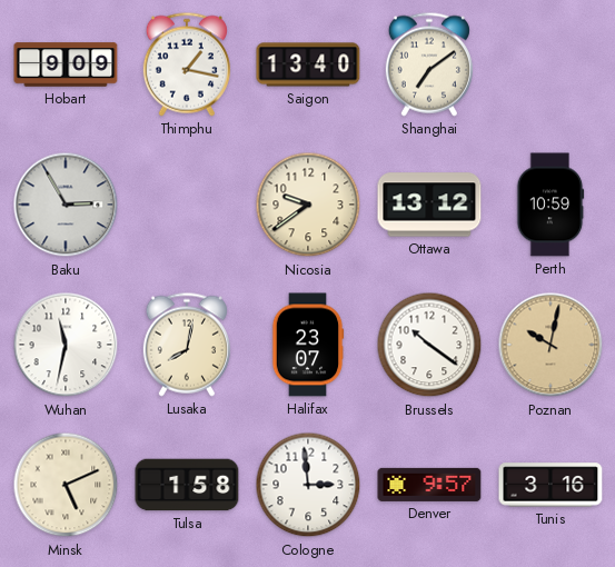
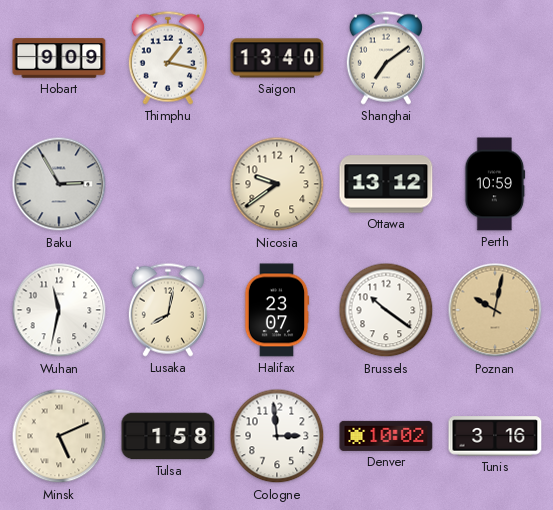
Denver: 9:57 -> 10:02 (386, 436)
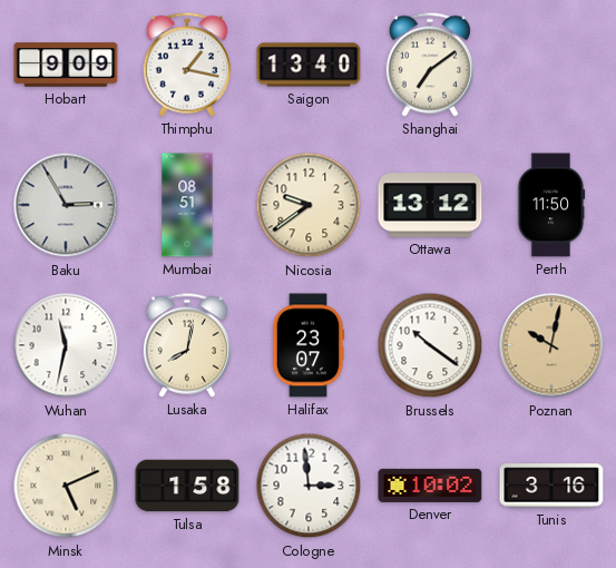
Mumbai: none -> 08:51 (187, 205)
Perth: 10:59 -> 11:50 (551, 205)
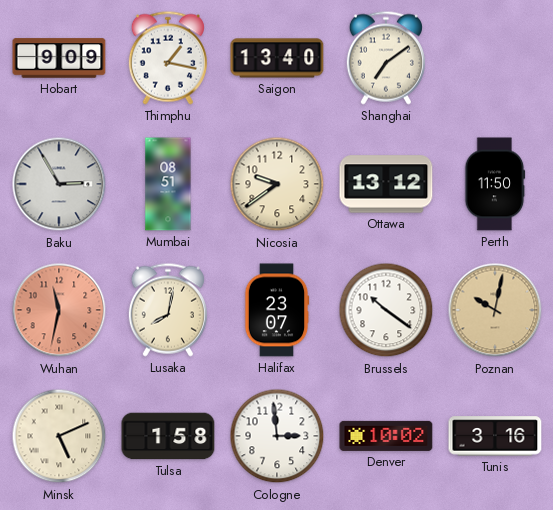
Wuhan dial: white -> salmon (59, 310)
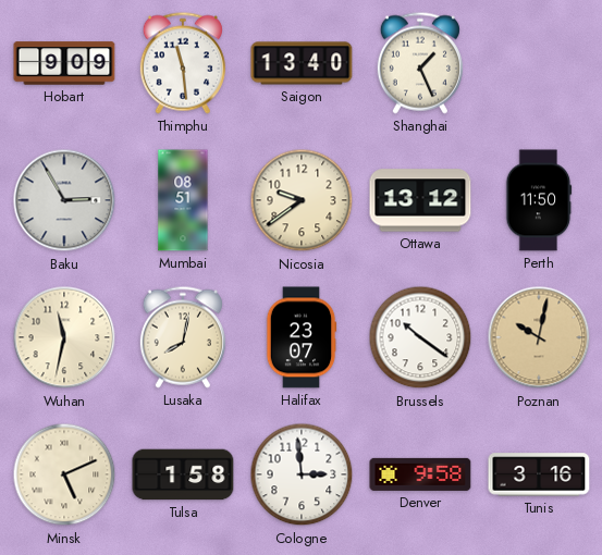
Thimphu: 1:17 -> 11:29 (183, 63)
Shanghai: 7:09 -> 1:26 (420, 63)
Wuhan dial: salmon -> cream (64, 337)
Denver: 10:02 -> 9:58 (420, 474)
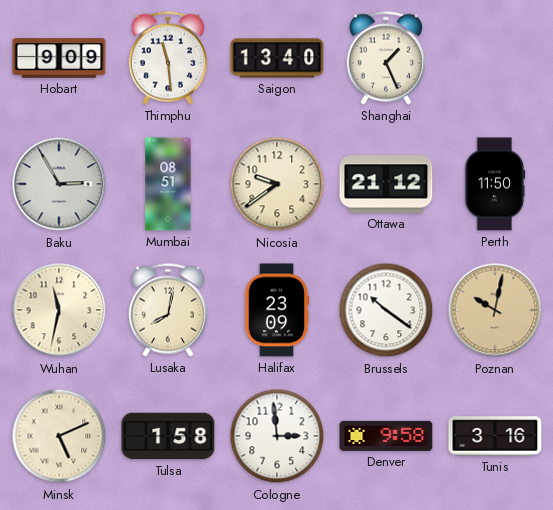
Ottawa: 13:12 -> 21:12 (386, 184)
Halifax: 23:07 -> 23:09 (277, 310)
